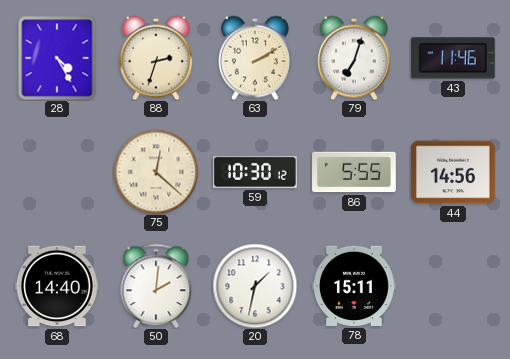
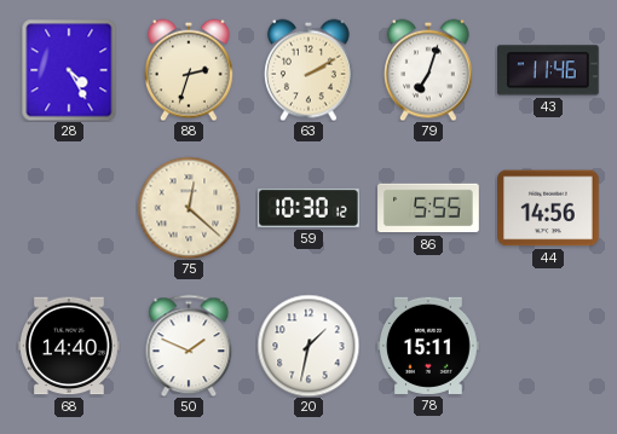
50: 2:01 -> 1:49 (189, 346)
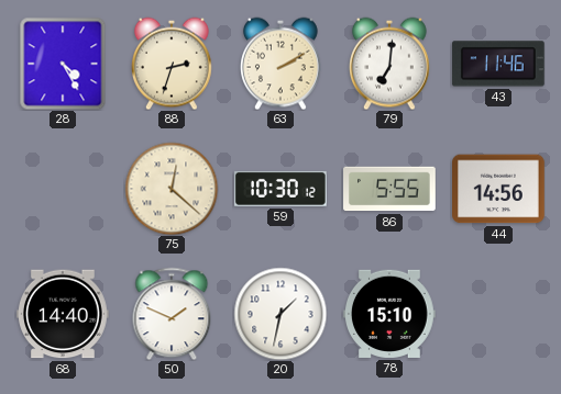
79: 7:03 -> 7:01 (391, 64)
78: 15:11 -> 15:10 (391, 314)
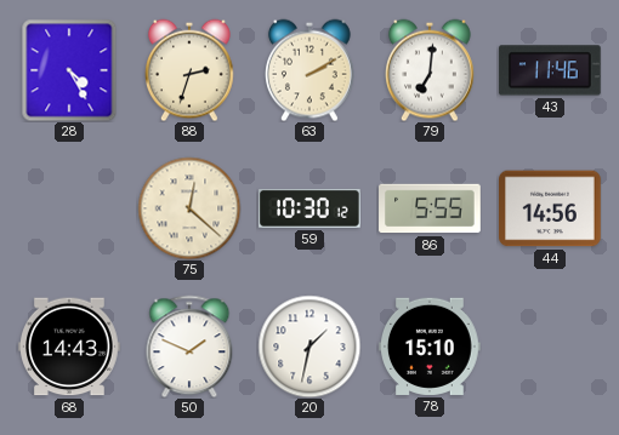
68: 14:40 -> 14:43 (70, 347)
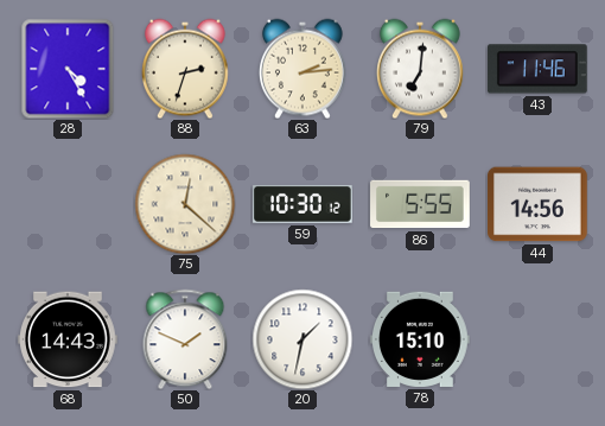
63: 2:10 -> 2:14 (304, 69)
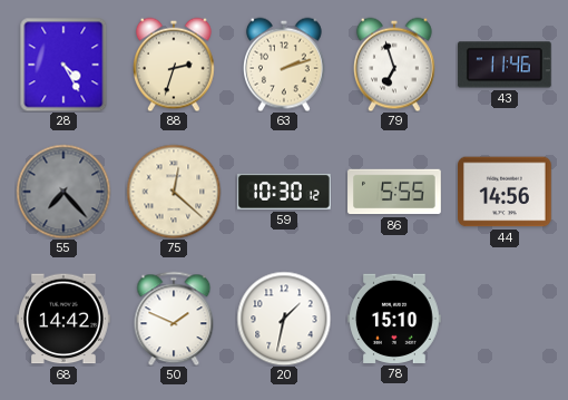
63: 2:14 -> 2:12 (285, 65)
79: 7:01 -> 6:57 (395, 65)
55: none -> 7:23 (63, 192)
68: 14:43 -> 14:42 (65, 319)
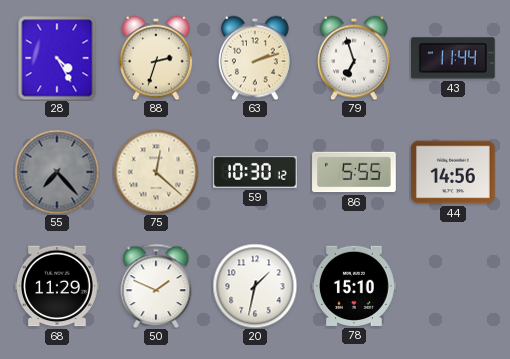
43: 11:46 -> 11:44 (453, 58)
68: 14:42 -> 11:29 (58, 286)
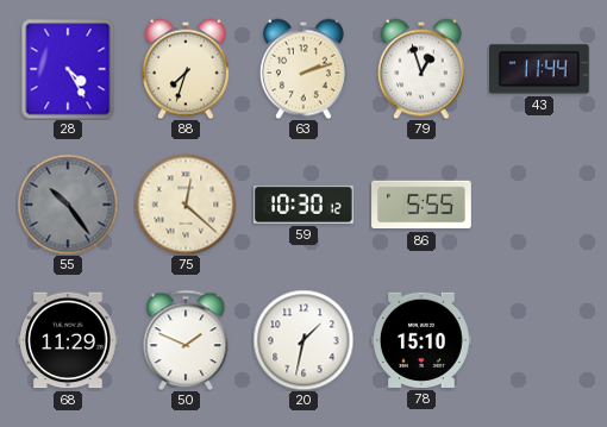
88: 2:33 -> 7:33 (187, 69)
79: 6:57 -> 12:57 (423, 69)
55: 7:23 -> 10:24 (68, 205)
44: 14:56 -> none (454, 172)
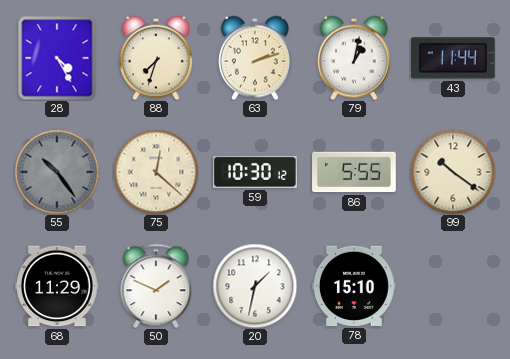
79: 12:57 -> 1:02 (355, 58)
99: none -> 10:21 (453, 172)
